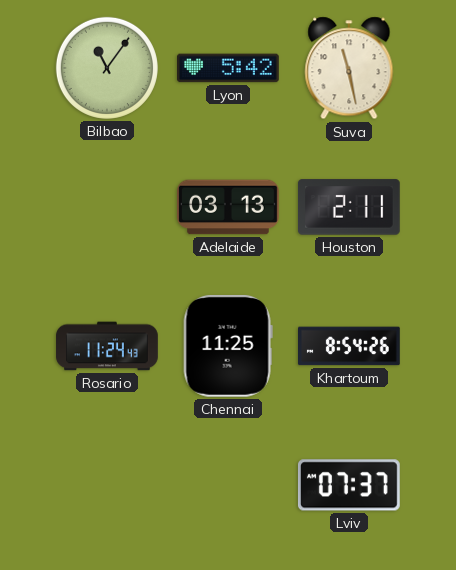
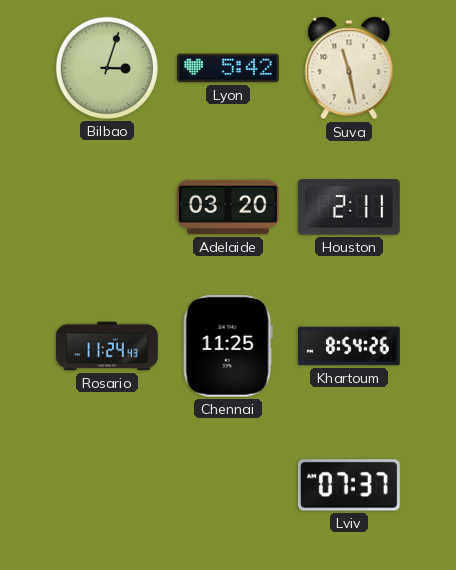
Bilbao: 11:06 -> 3:03 (107, 68)
Adelaide: 03:13 -> 03:20 (229, 207)
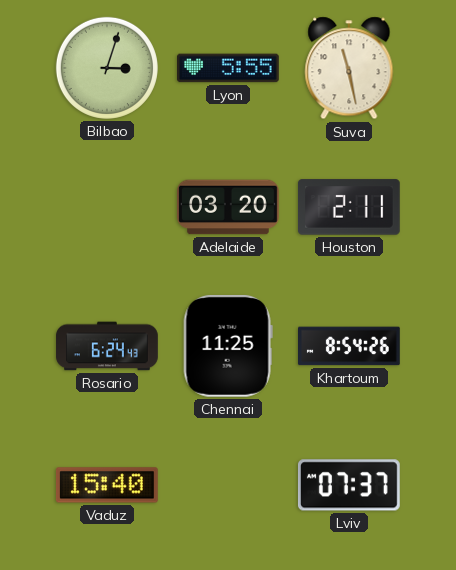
Lyon: 5:42 -> 5:55 (229, 68)
Rosario: 11:24 -> 6:24 (107, 346)
Vaduz: none -> 15:40 (107, 485)
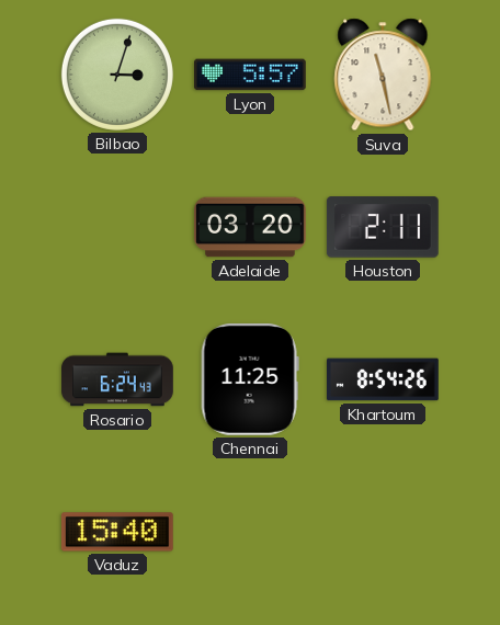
Lyon: 5:55 -> 5:57 (251, 75)
Lviv: 07:37 -> none (349, 485)
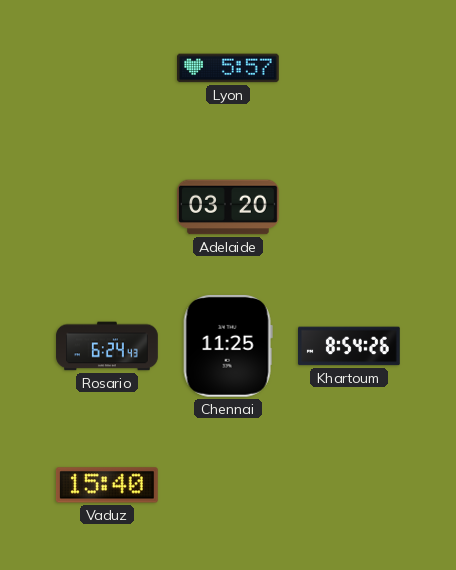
Bilbao: 3:03 -> none (117, 75)
Suva: 11:28 -> none (383, 75)
Houston: 2:11 -> none (383, 227)
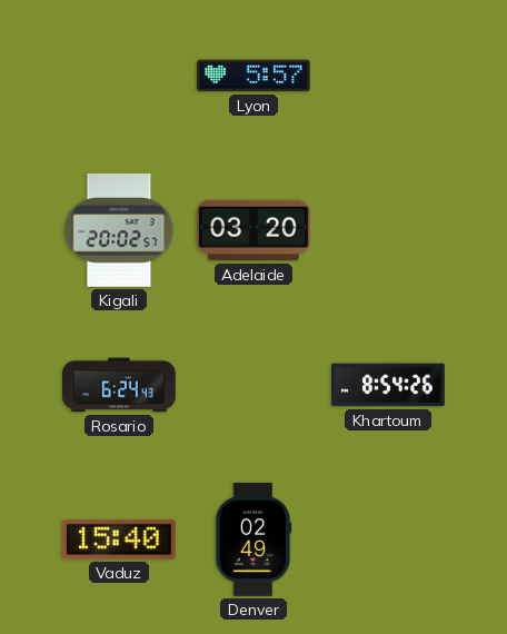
Kigali: none -> 20:02 (119, 230)
Chennai: 11:25 -> none (228, 346)
Denver: none -> 02:49 (254, 541)
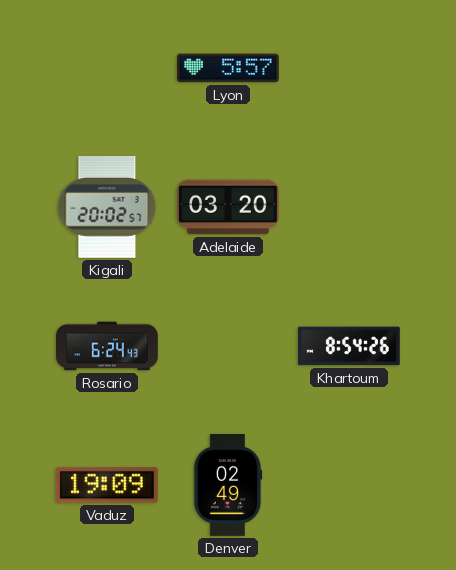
Vaduz: 15:40 -> 19:09 (107, 485)
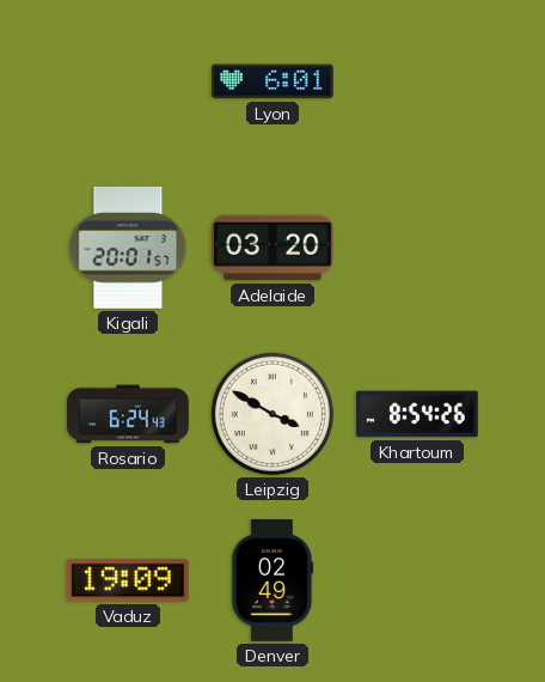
Lyon: 5:57 -> 6:01 (274, 81)
Kigali: 20:02 -> 20:01 (128, 248)
Leipzig: none -> 3:50 (272, 414)
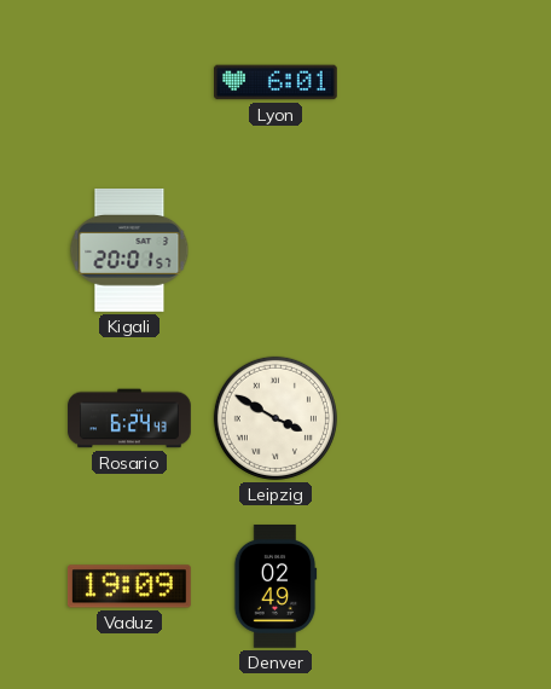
Adelaide: 03:20 -> none (274, 248)
Khartoum: 8:54 -> none (418, 414)
